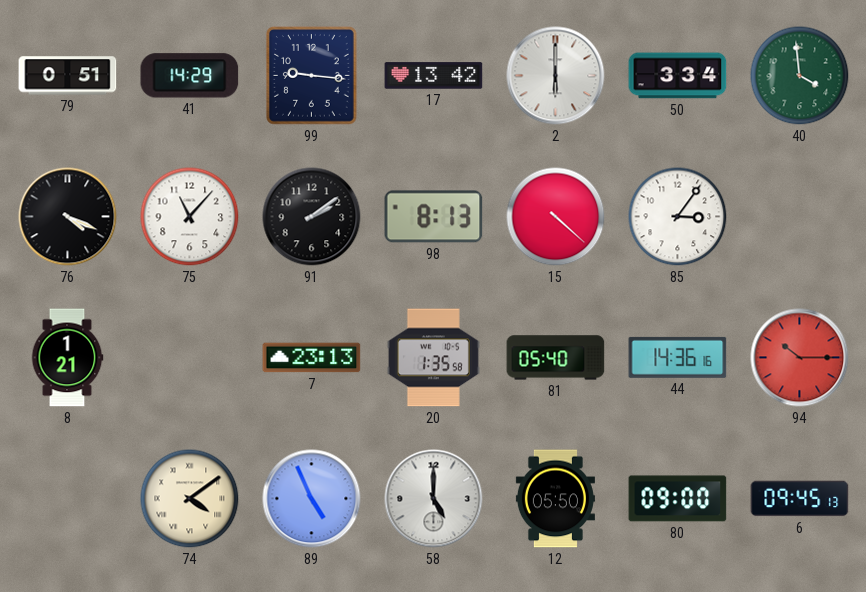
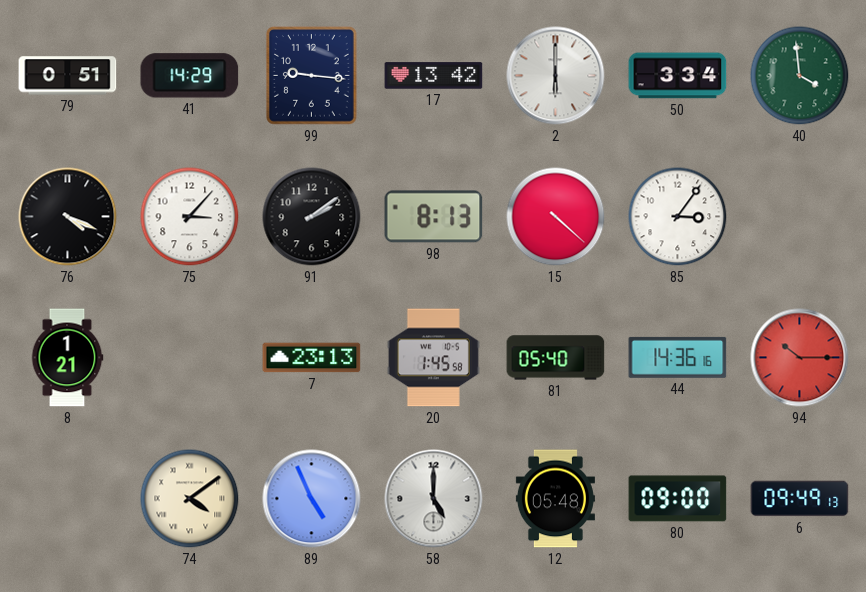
75: 11:07 -> 3:07 (190, 217)
20: 1:35 -> 1:45 (433, 358)
12: 05:50 -> 05:48 (555, 499)
6: 09:45 -> 09:49 (800, 499)
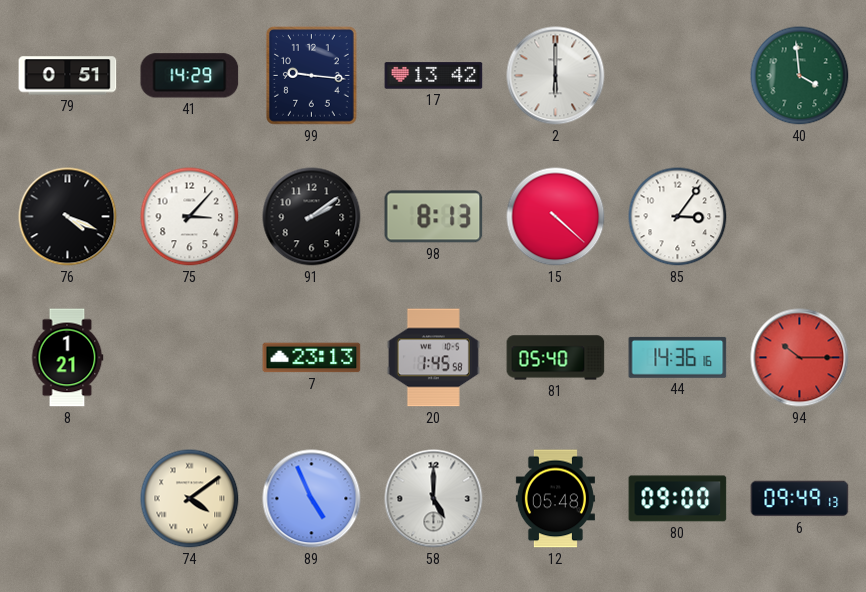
50: 3:34 -> none (678, 76)
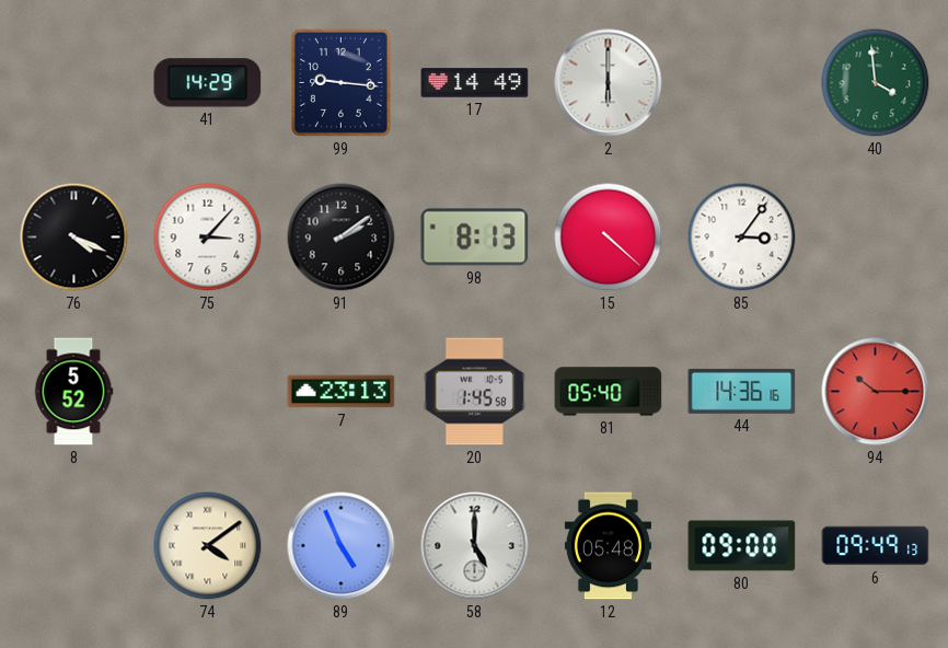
79: 0:51 -> none (68, 76)
17: 13:42 -> 14:49 (475, 83)
8: 1:21 -> 5:52 (73, 392)
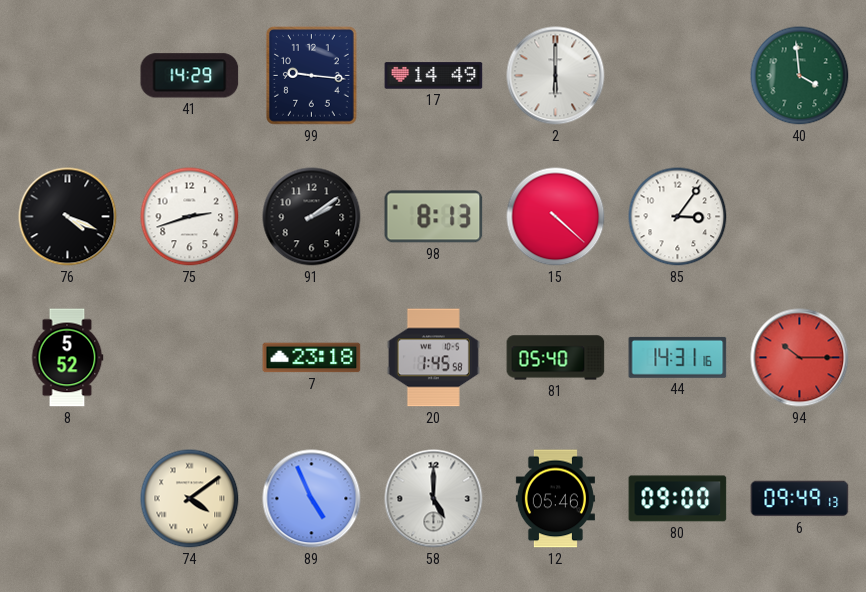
75: 3:07 -> 2:42 (190, 217)
7: 23:13 -> 23:18 (312, 358)
44: 14:36 -> 14:31 (678, 357)
12: 05:48 -> 05:46 (555, 499)
